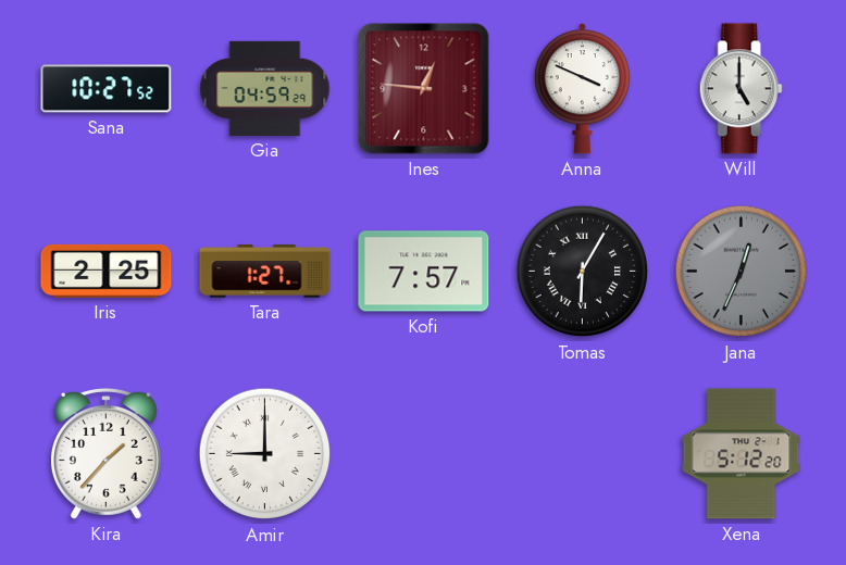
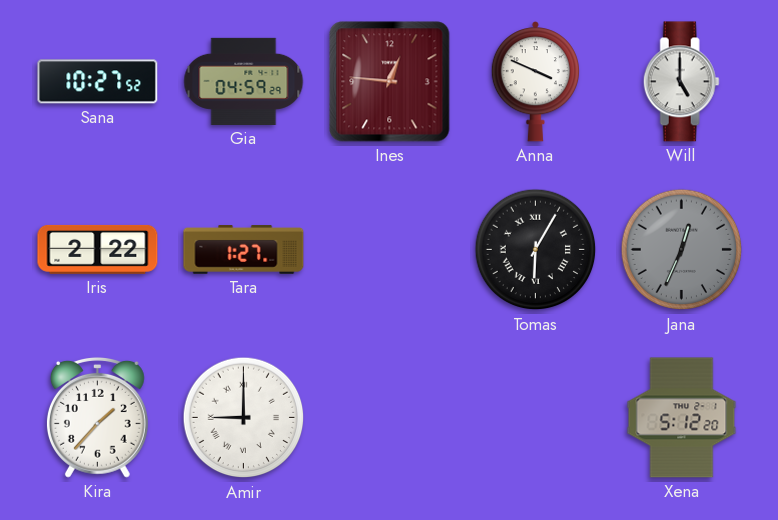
Iris: 2:25 -> 2:22 (98, 249)
Kofi: 7:57 -> none (424, 272)
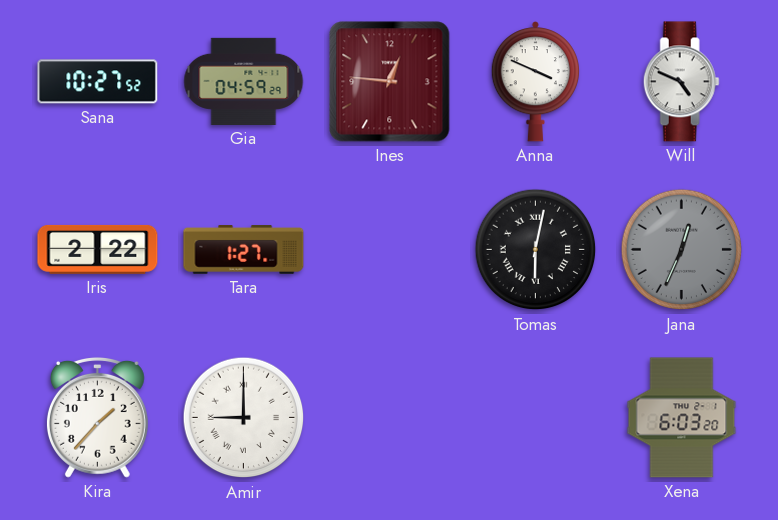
Will: 5:00 -> 4:49 (681, 82)
Tomas: 6:05 -> 6:02 (536, 250)
Xena: 5:12 -> 6:03 (682, 418)
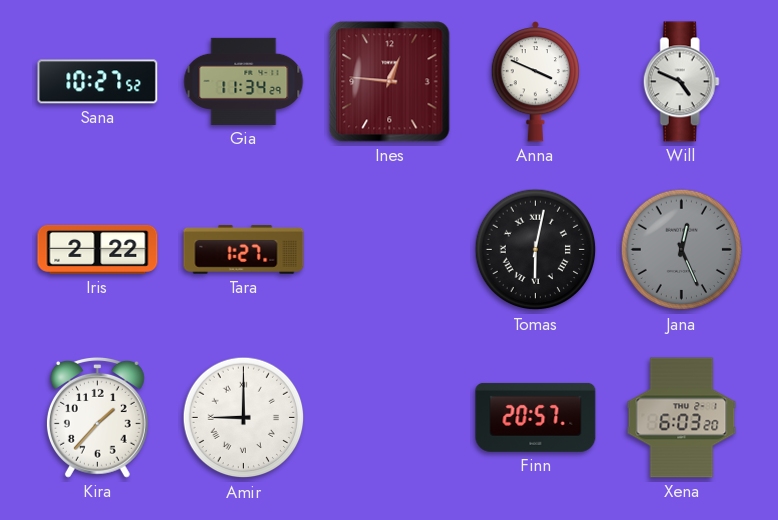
Gia: 04:59 -> 11:34 (244, 81)
Jana: 12:34 -> 12:26 (682, 250)
Finn: none -> 20:57 (536, 417)
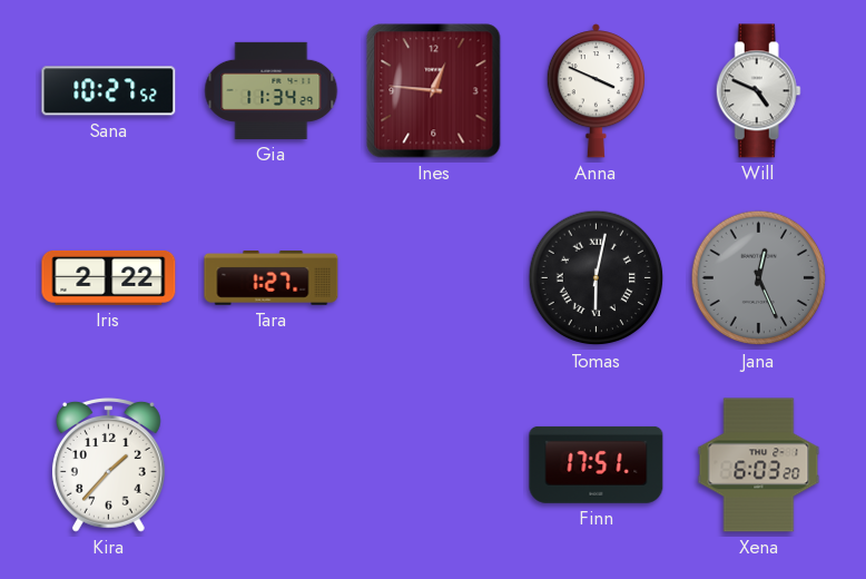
Amir: 9:00 -> none (244, 418)
Finn: 20:57 -> 17:51 (597, 464)
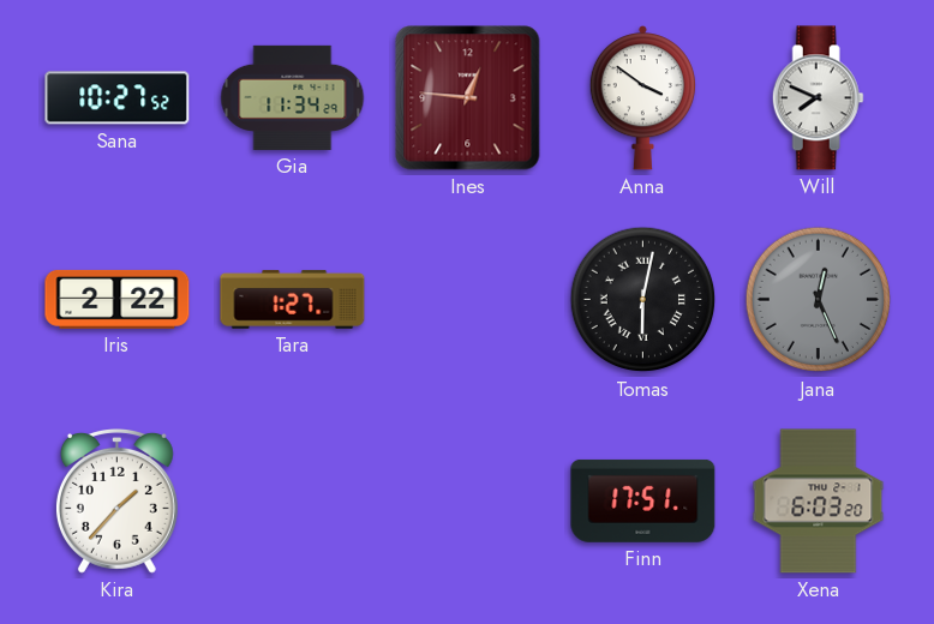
Anna: 3:49 -> 3:51 (642, 98)
Will: 4:49 -> 7:49 (818, 98)
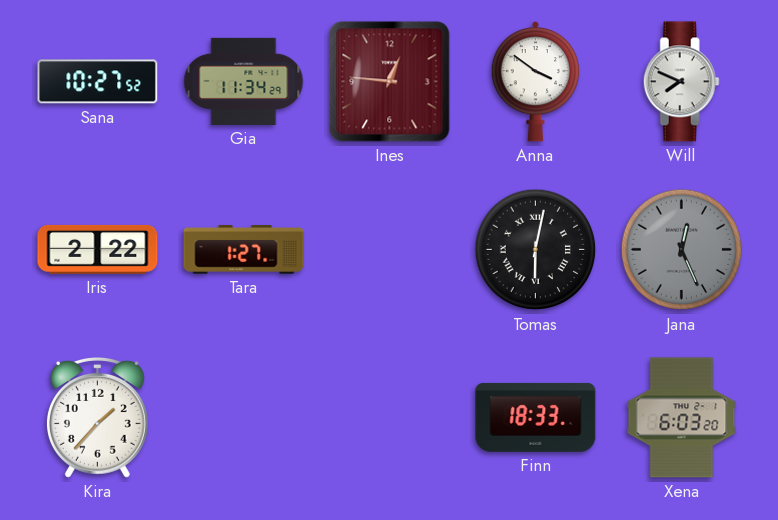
Finn: 17:51 -> 18:33 (536, 417)
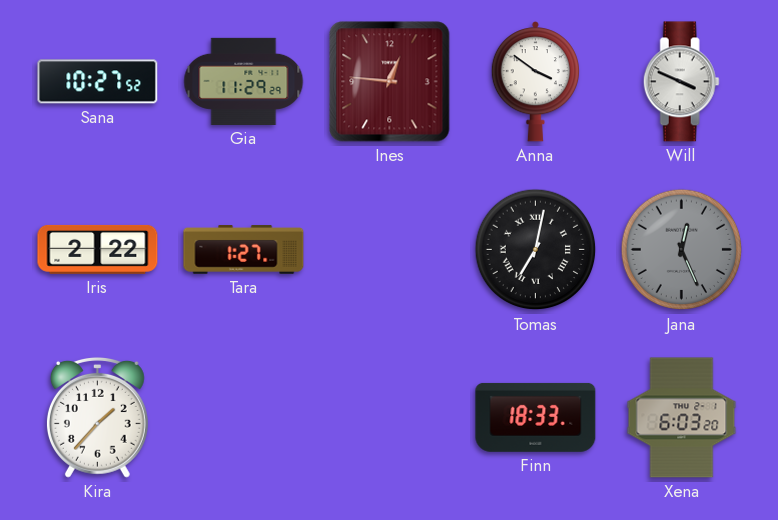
Gia: 11:34 -> 11:29 (244, 81)
Will: 7:49 -> 3:49 (681, 82)
Tomas: 6:02 -> 7:02 (536, 250)
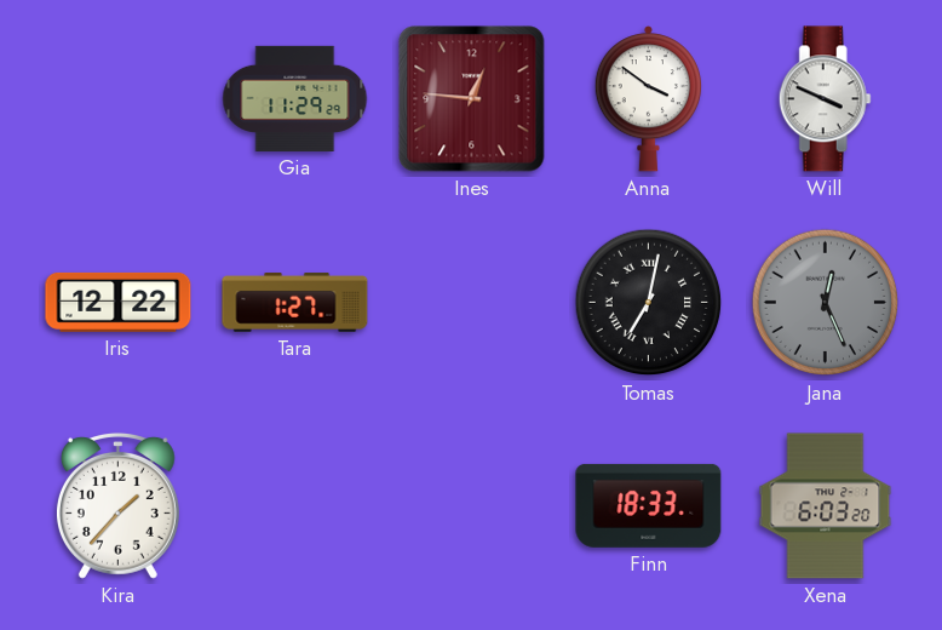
Sana: 10:27 -> none (98, 82)
Iris: 2:22 -> 12:22 (119, 302)
